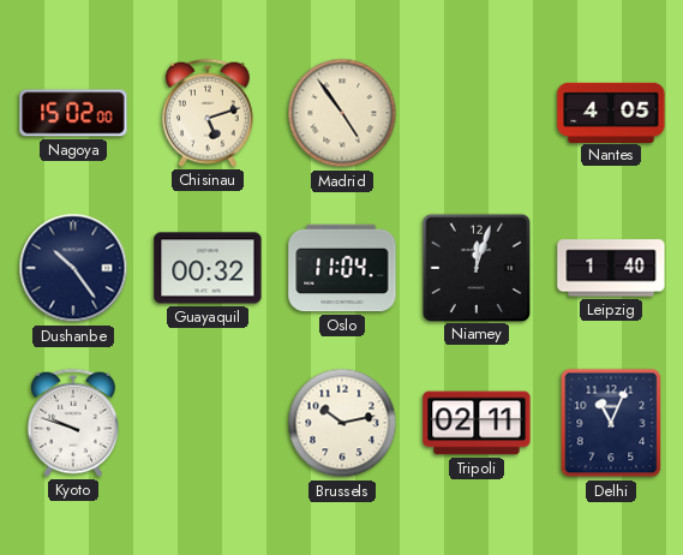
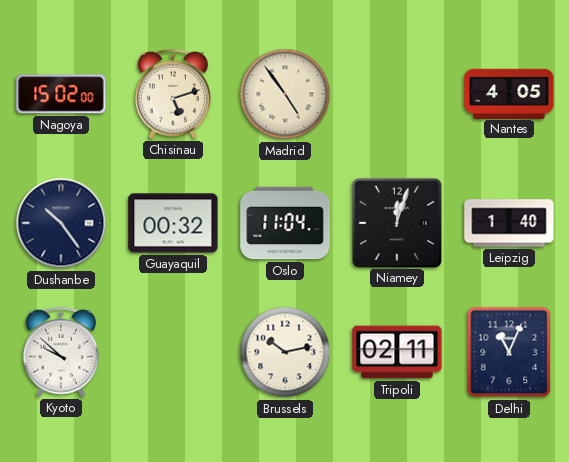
Kyoto: 9:48 -> 9:52 (61, 352)
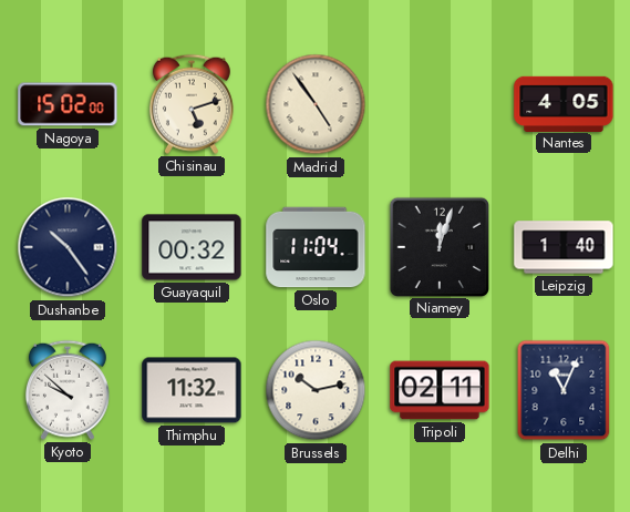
Thimphu: none -> 11:32 (192, 390)
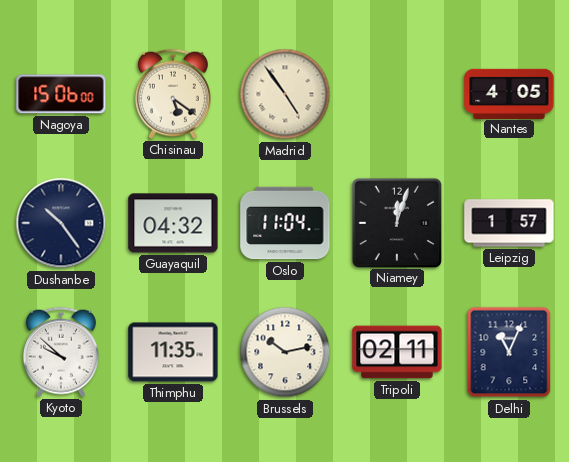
Nagoya: 15:02 -> 15:06 (61, 94)
Chisinau: 5:12 -> 5:21 (173, 94)
Guayaquil: 00:32 -> 04:32 (173, 223)
Leipzig: 1:40 -> 1:57 (509, 223)
Thimphu: 11:32 -> 11:35 (173, 352)
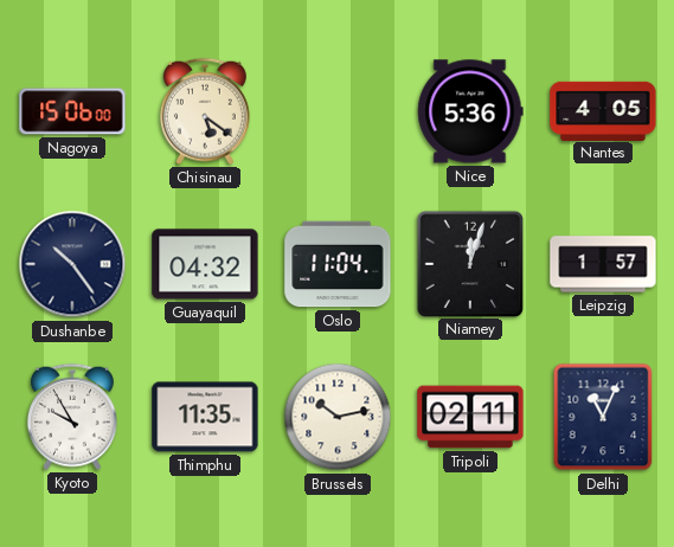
Madrid: 4:54 -> none (285, 94)
Nice: none -> 5:36 (470, 111)
Kyoto: 9:52 -> 9:55 (72, 417)
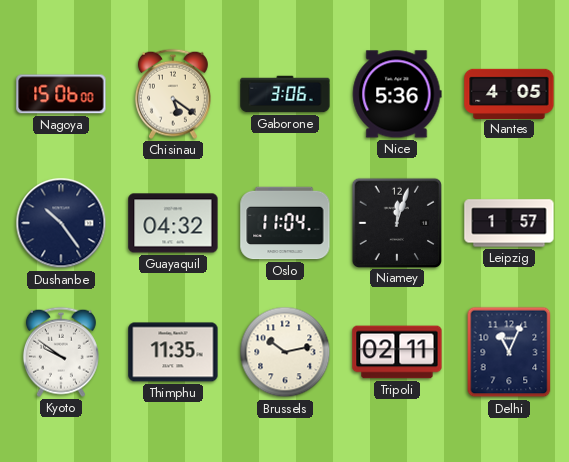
Gaborone: none -> 3:06 (285, 94)
Kyoto: 9:55 -> 9:51 (61, 352)
